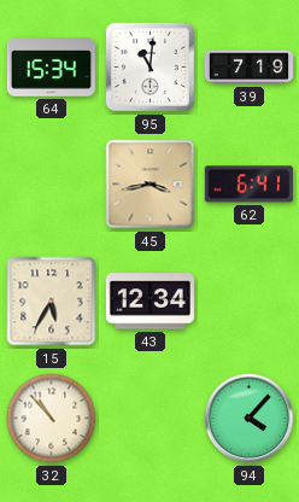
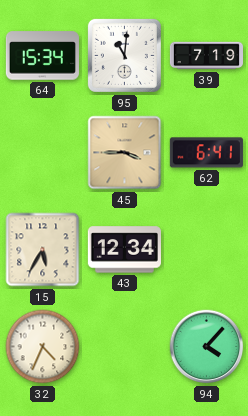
45: 3:43 -> 3:45 (125, 153)
32: 10:53 -> 4:34 (43, 347)
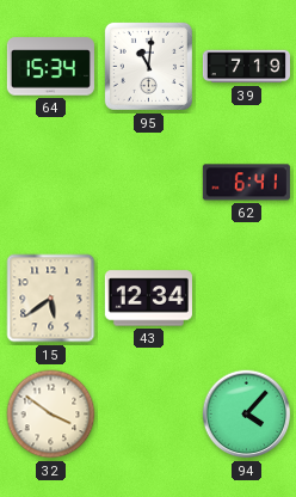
45: 3:45 -> none (125, 153)
15: 5:35 -> 5:39 (51, 299)
32: 4:34 -> 3:51 (51, 415)
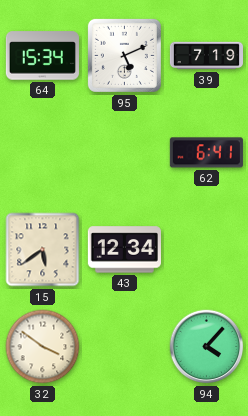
95: 11:01 -> 5:11 (124, 55)
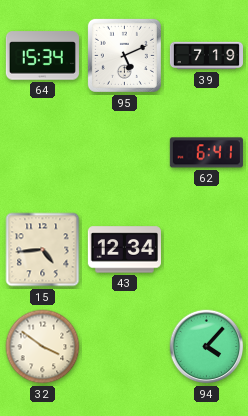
15: 5:39 -> 4:44 (43, 250)
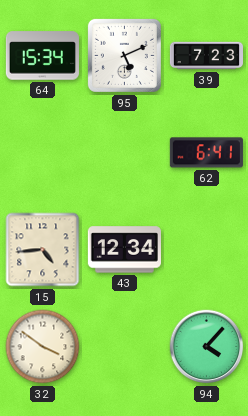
39: 7:19 -> 7:23 (206, 56)
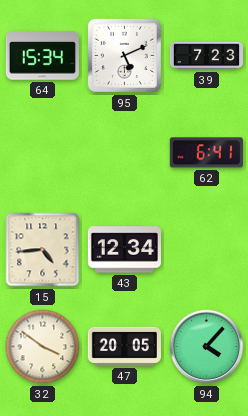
47: none -> 20:05 (124, 346)
